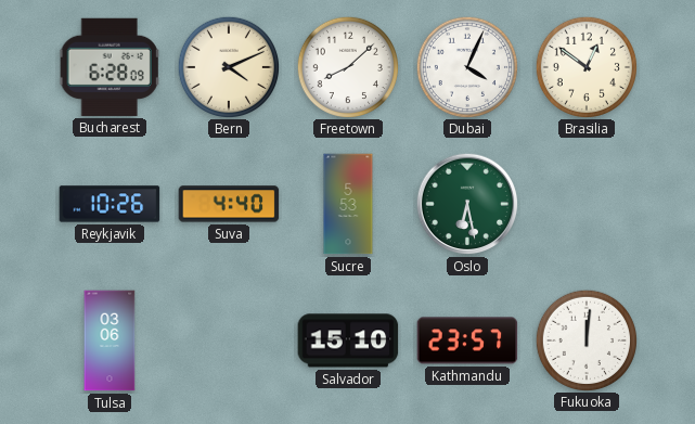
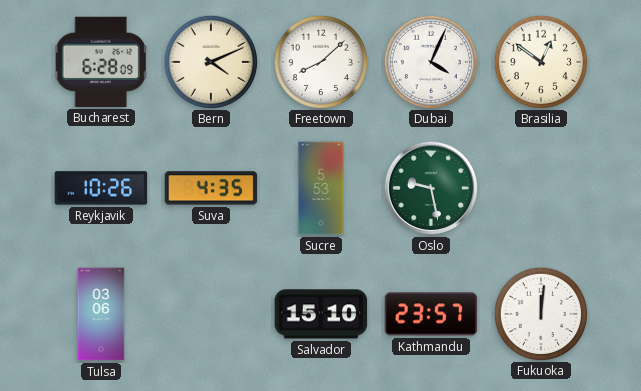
Suva: 4:40 -> 4:35 (211, 188)
Oslo: 6:28 -> 9:28 (431, 188)
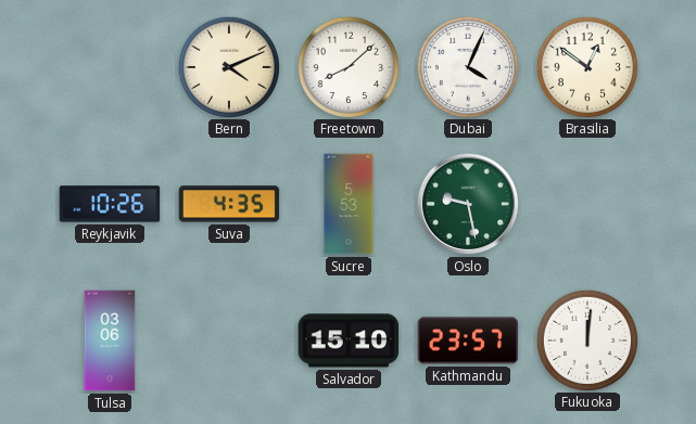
Bucharest: 6:28 -> none (101, 62)
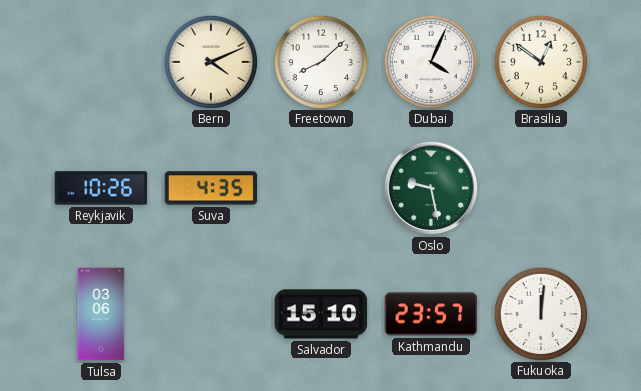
Sucre: 5:53 -> none (349, 204)
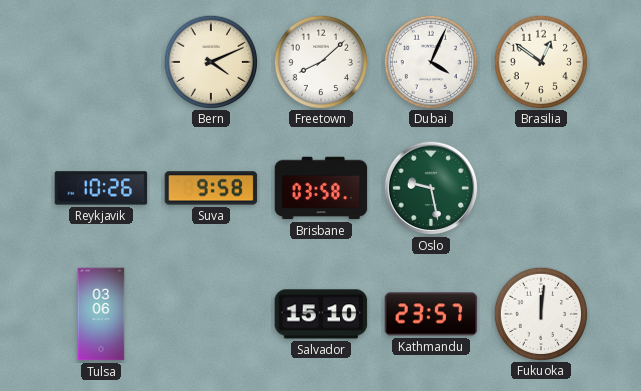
Suva: 4:35 -> 9:58 (211, 188)
Brisbane: none -> 03:58 (321, 188)
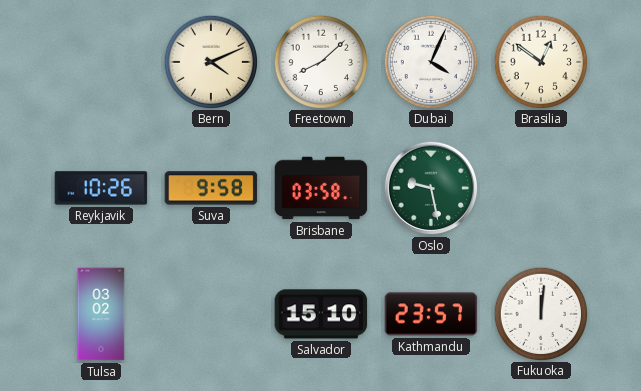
Tulsa: 03:06 -> 03:02 (101, 314)
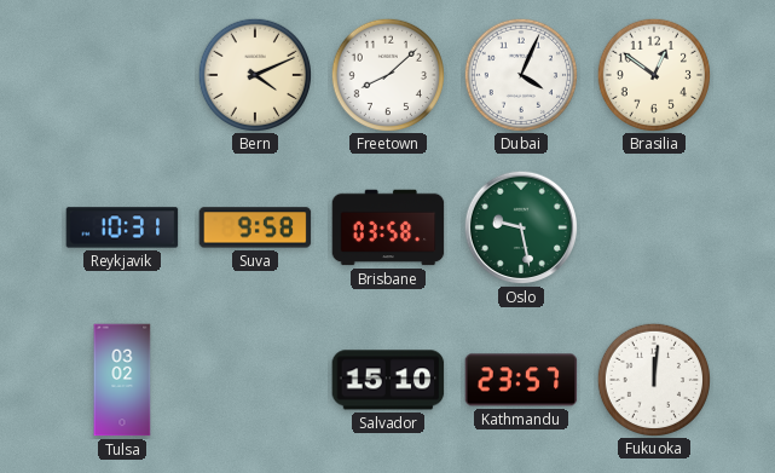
Reykjavik: 10:26 -> 10:31 (122, 227)
